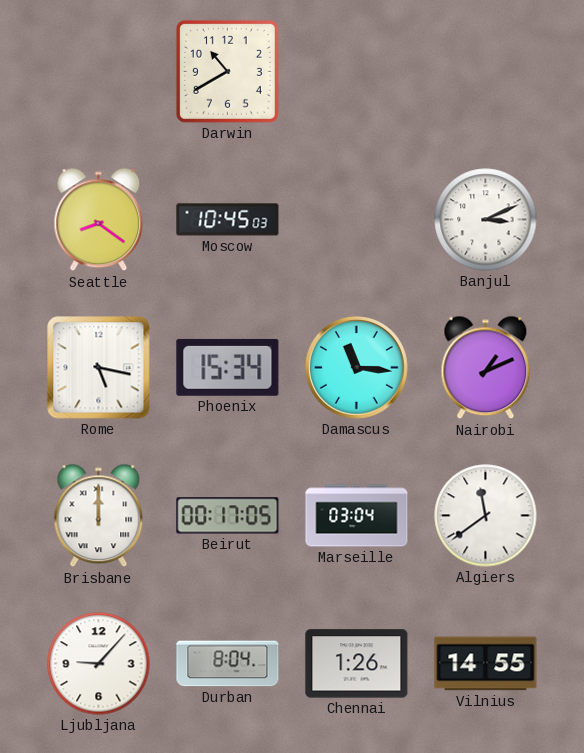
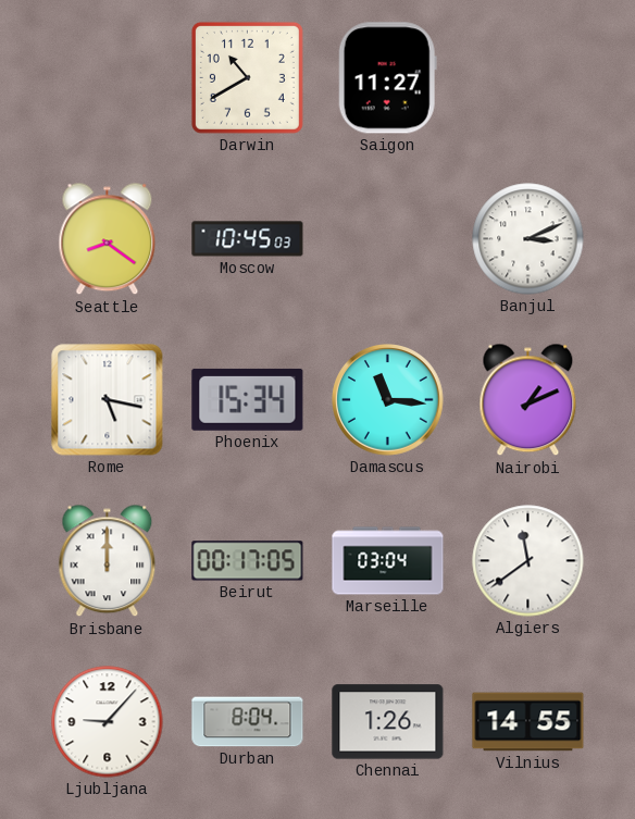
Saigon: none -> 11:27 (387, 78)
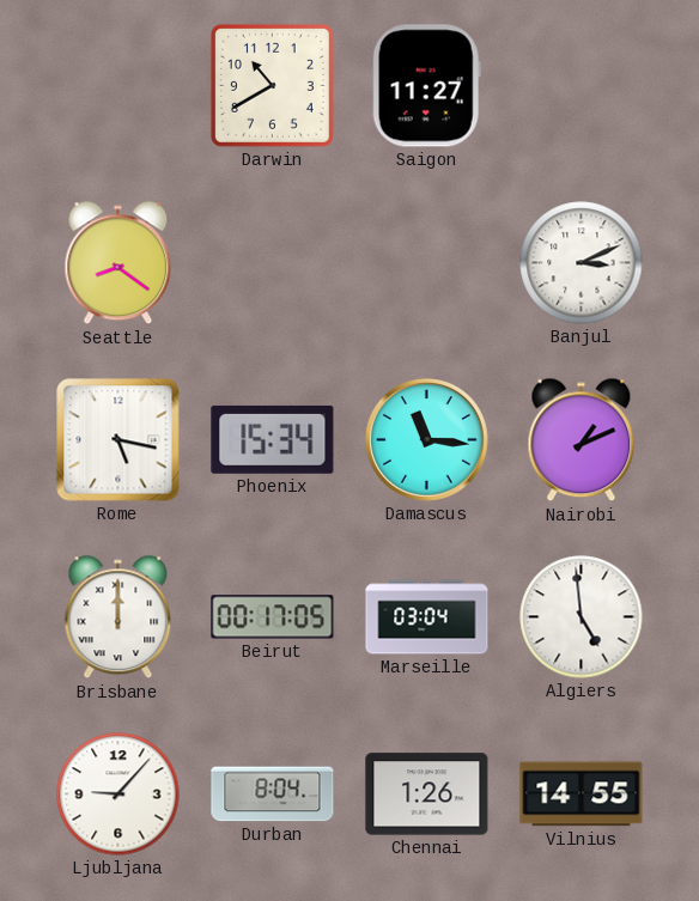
Moscow: 10:45 -> none (248, 239)
Algiers: 11:39 -> 4:59 (582, 617)
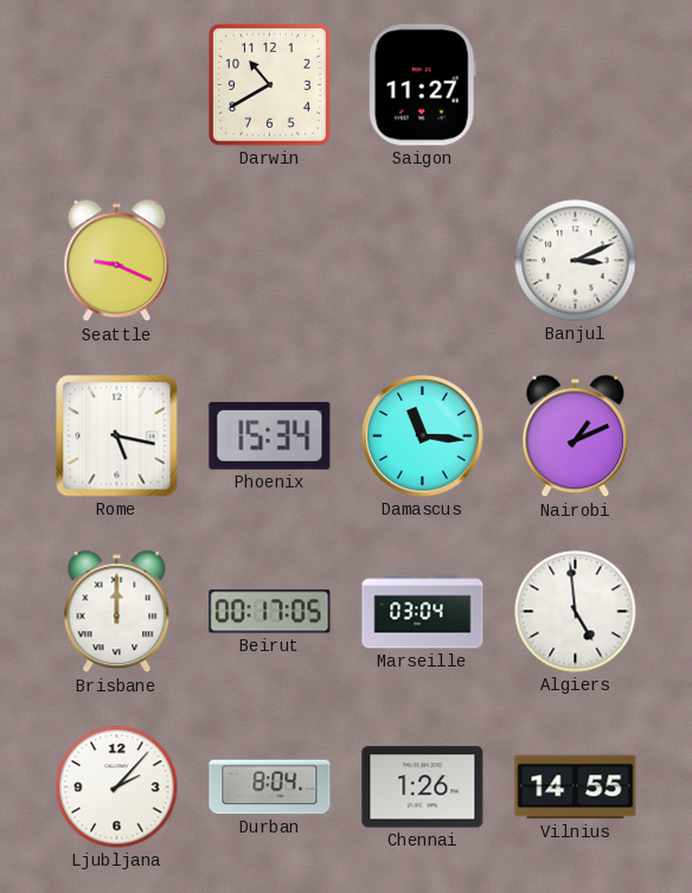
Seattle: 8:21 -> 9:19 (117, 261)
Ljubljana: 9:07 -> 2:07 (117, 787)
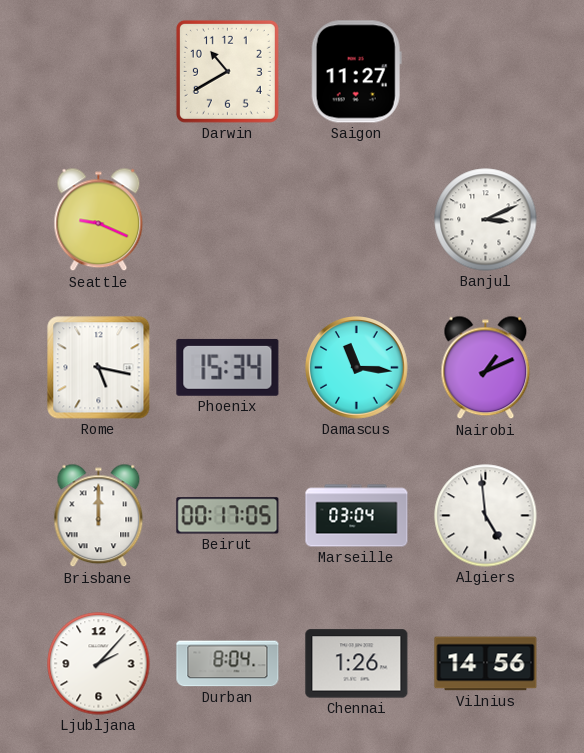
Vilnius: 14:55 -> 14:56 (486, 664)
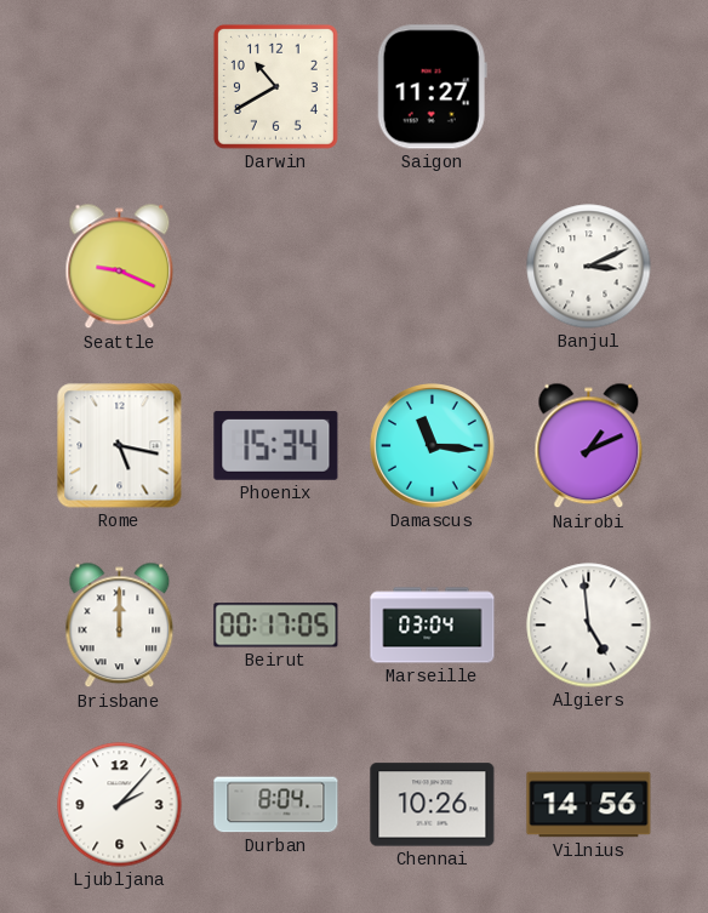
Chennai: 1:26 -> 10:26 (433, 805)
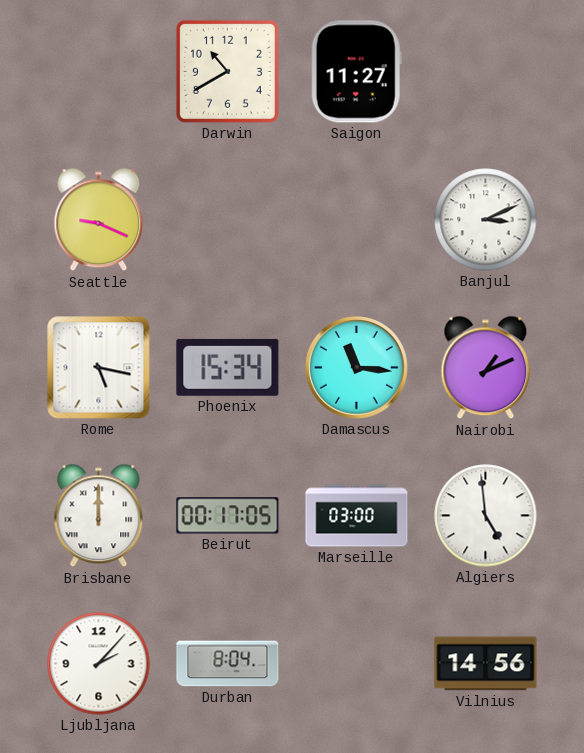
Marseille: 03:04 -> 03:00 (357, 516)
Chennai: 10:26 -> none (433, 805)
